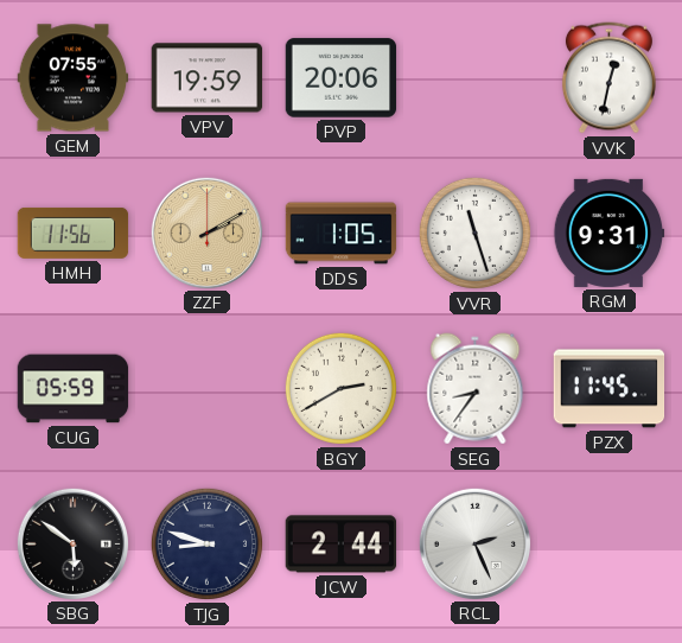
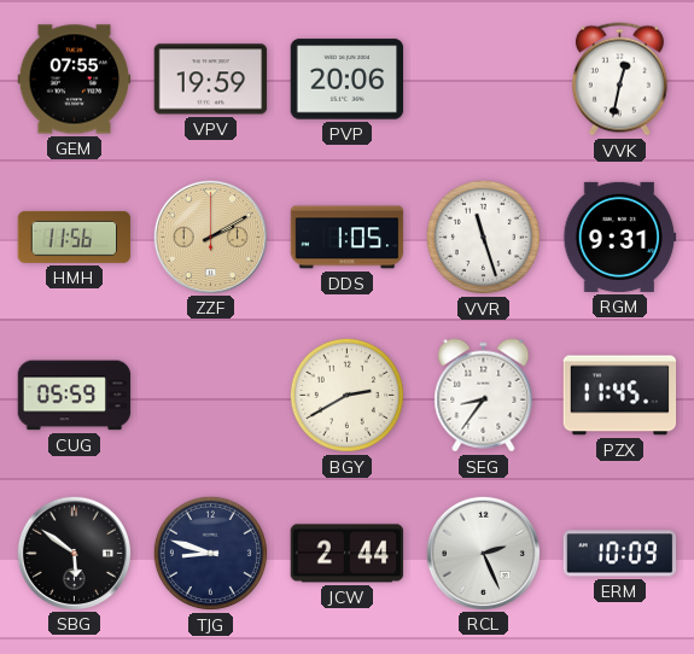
ERM: none -> 10:09 (620, 554)
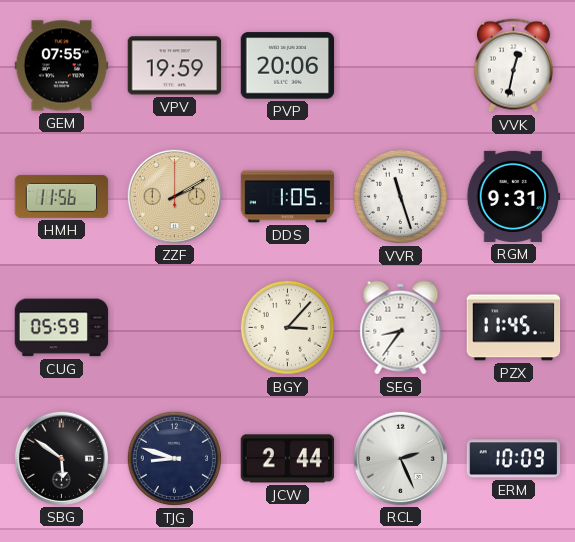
BGY: 2:40 -> 3:07 (287, 327)
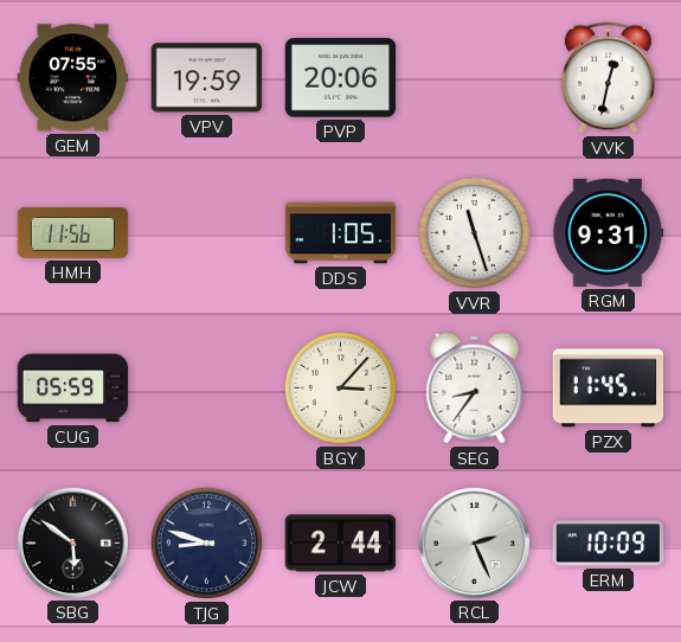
ZZF: 2:10 -> none (174, 196)
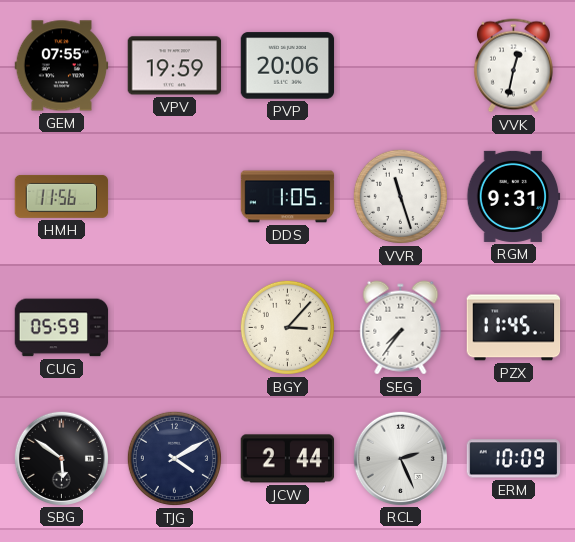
SEG: 8:36 -> 7:36 (401, 328)
TJG: 8:48 -> 4:10 (174, 458)
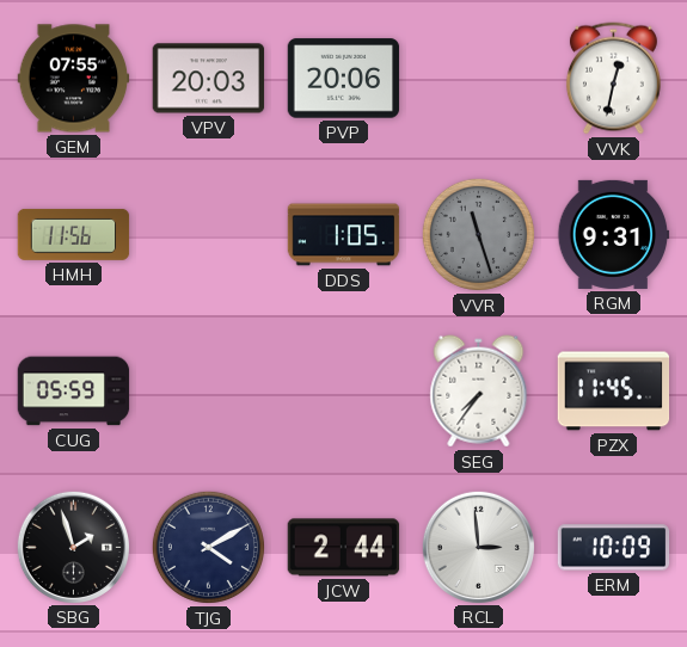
VPV: 19:59 -> 20:03 (209, 79)
VVR dial: white -> grey (478, 234)
BGY: 3:07 -> none (287, 327)
SBG: 5:51 -> 1:57 (73, 547)
RCL: 2:26 -> 2:59 (478, 547)
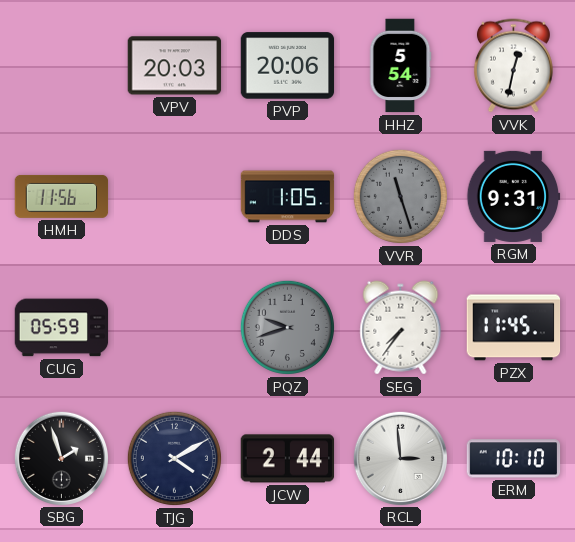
GEM: 07:55 -> none (74, 79)
HHZ: none -> 5:54 (401, 66)
PQZ: none -> 9:42 (287, 327)
ERM: 10:09 -> 10:10 (514, 459)
